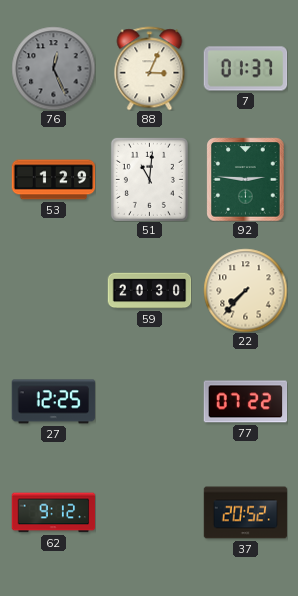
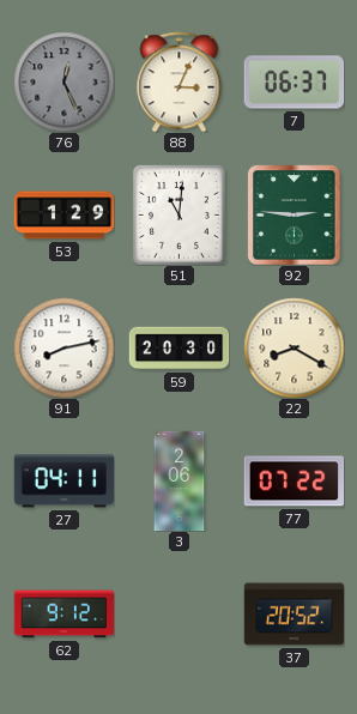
7: 01:37 -> 06:37 (294, 83)
91: none -> 8:13 (63, 347)
22: 7:37 -> 8:20 (294, 347)
27: 12:25 -> 04:11 (63, 482)
3: none -> 2:06 (180, 480)
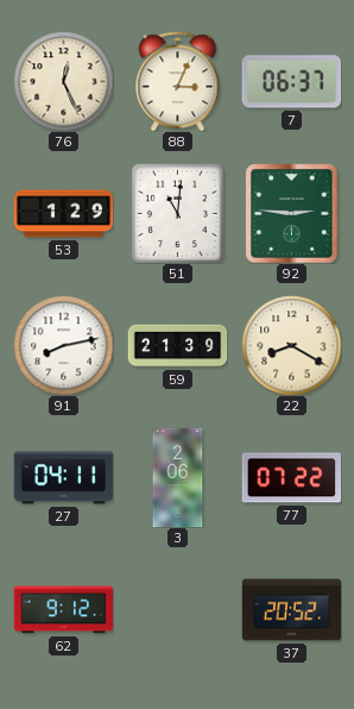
76 dial: grey -> cream (63, 81)
59: 20:30 -> 21:39 (177, 346)
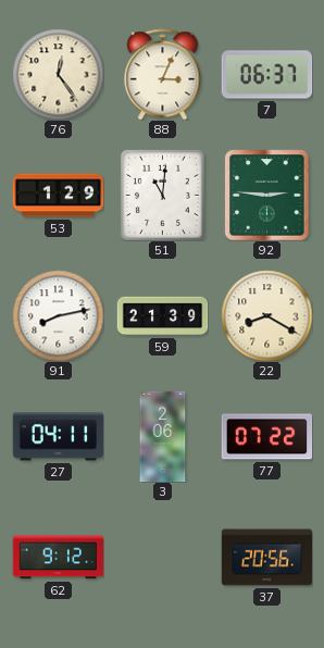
76: 12:26 -> 12:24 (58, 74)
37: 20:52 -> 20:56 (266, 558)
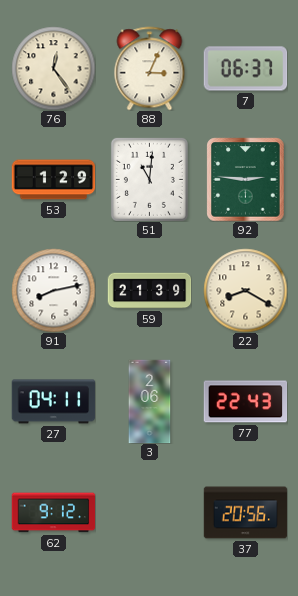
77: 07:22 -> 22:43 (245, 402)
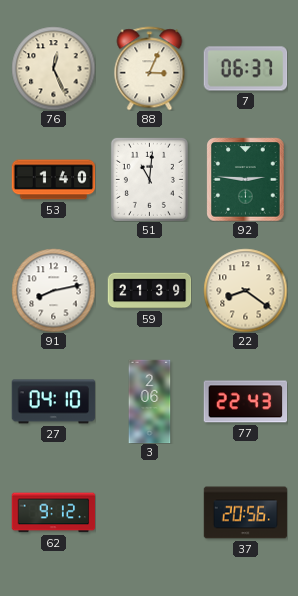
76: 12:24 -> 12:26 (53, 68)
53: 1:29 -> 1:40 (53, 180)
22: 8:20 -> 8:21 (245, 290)
27: 04:11 -> 04:10 (53, 402)
